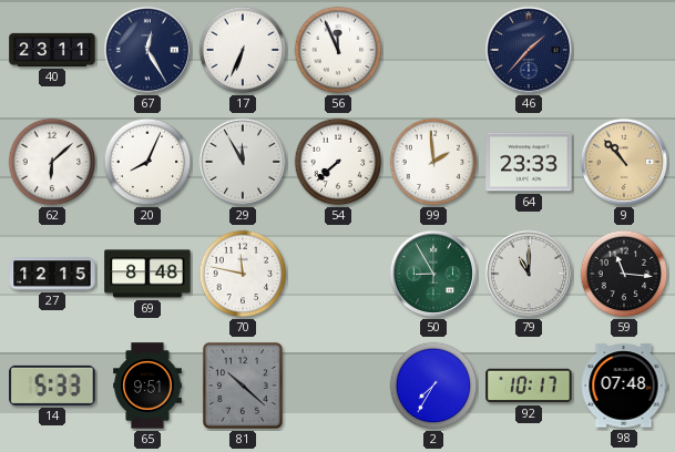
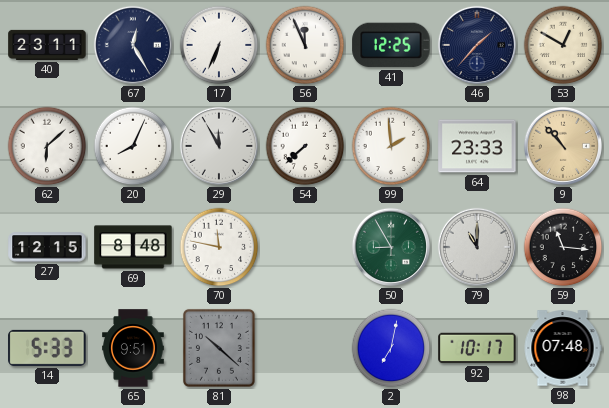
41: none -> 12:25 (391, 45)
53: none -> 12:50 (563, 45)
2: 7:35 -> 7:02 (391, 348)
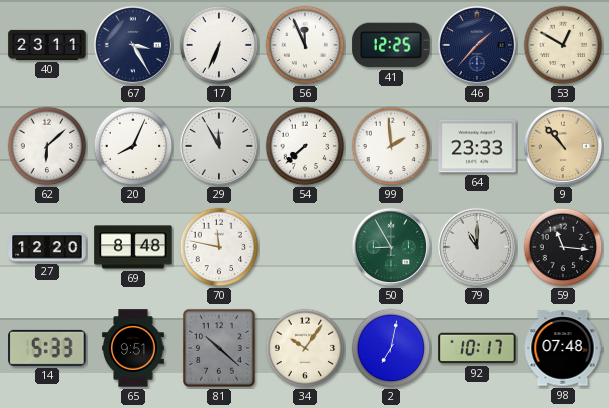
67: 12:25 -> 3:25 (133, 45)
27: 12:15 -> 12:20 (47, 247)
34: none -> 10:06 (305, 348)
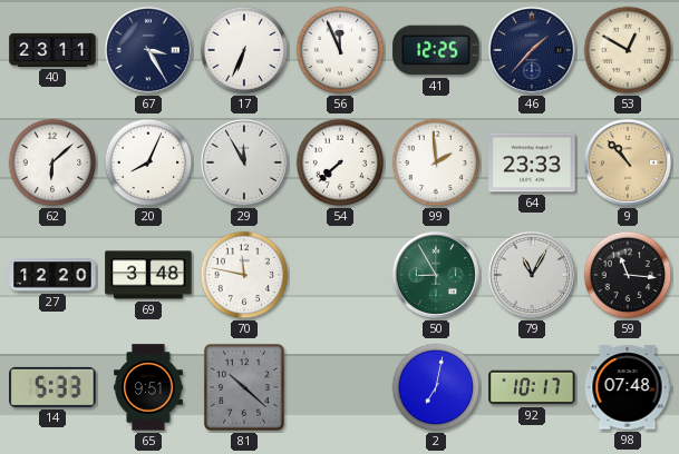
69: 8:48 -> 3:48 (148, 275)
79: 11:00 -> 11:05 (532, 275)
34: 10:06 -> none (305, 348)
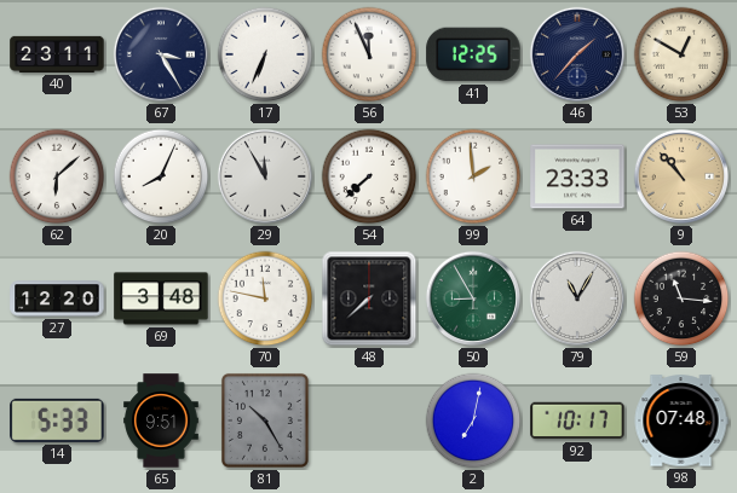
48: none -> 7:38 (369, 298)
81: 10:22 -> 10:25 (265, 420)
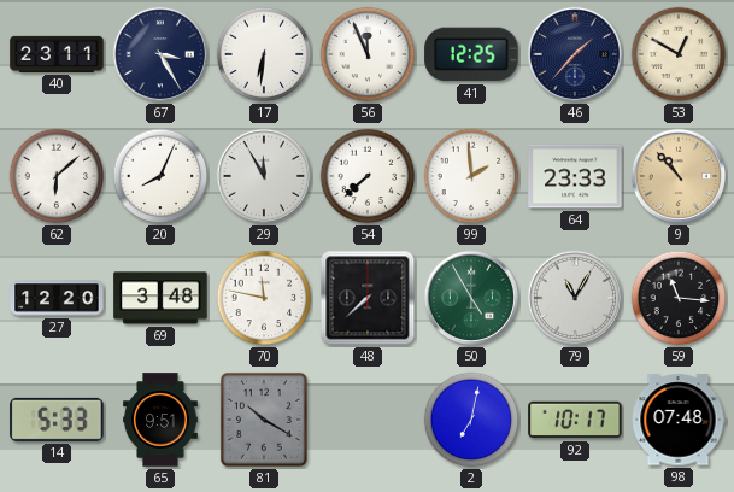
17: 6:34 -> 6:31 (264, 54)
50: 8:55 -> 4:55 (471, 298)
81: 10:25 -> 10:20 (264, 420)
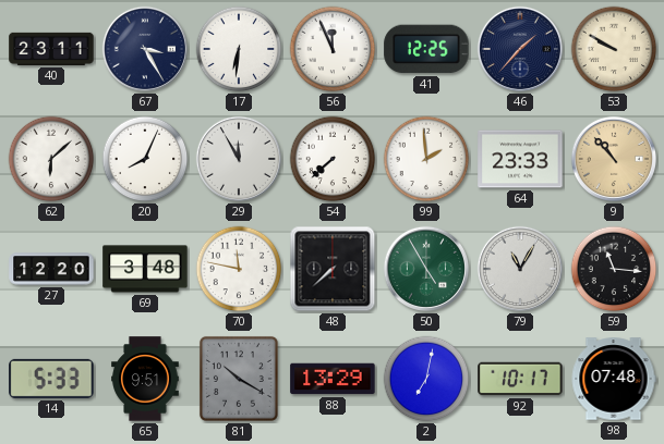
53: 12:50 -> 9:50 (614, 49)
88: none -> 13:29 (333, 379)
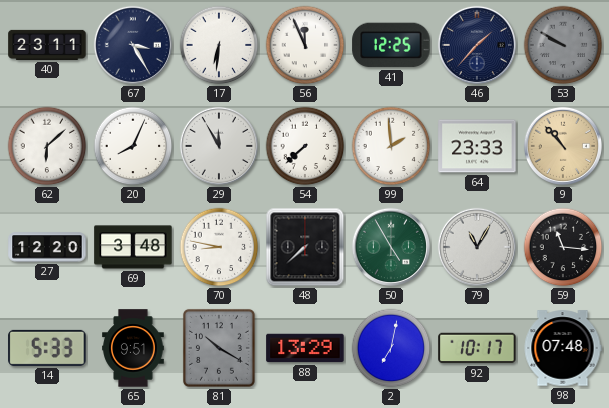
53 dial: cream -> grey (563, 45)
70: 11:47 -> 8:47 (219, 247)
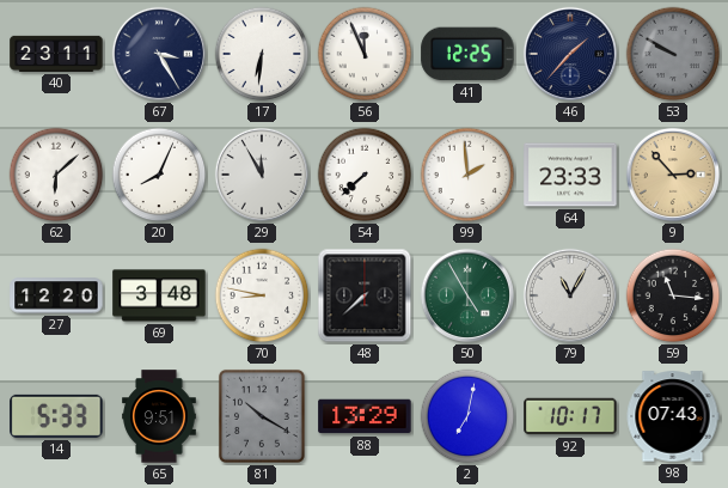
9: 10:53 -> 2:53 (673, 175)
98: 07:48 -> 07:43 (673, 416)
